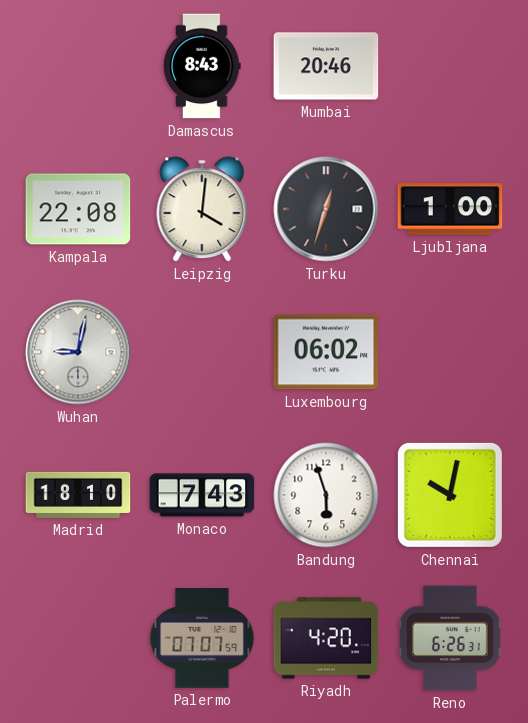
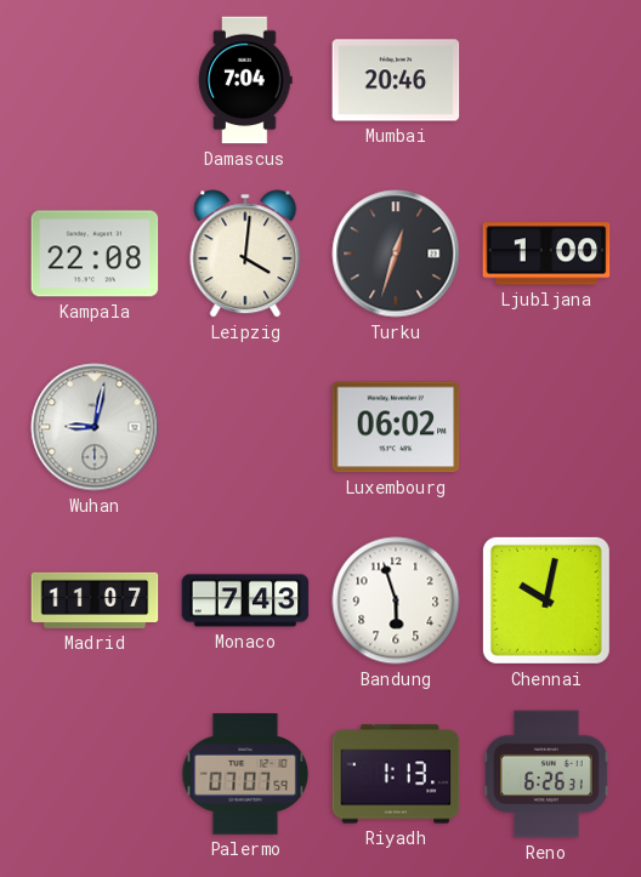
Damascus: 8:43 -> 7:04 (245, 80)
Madrid: 18:10 -> 11:07 (95, 600)
Riyadh: 4:20 -> 1:13 (396, 774)
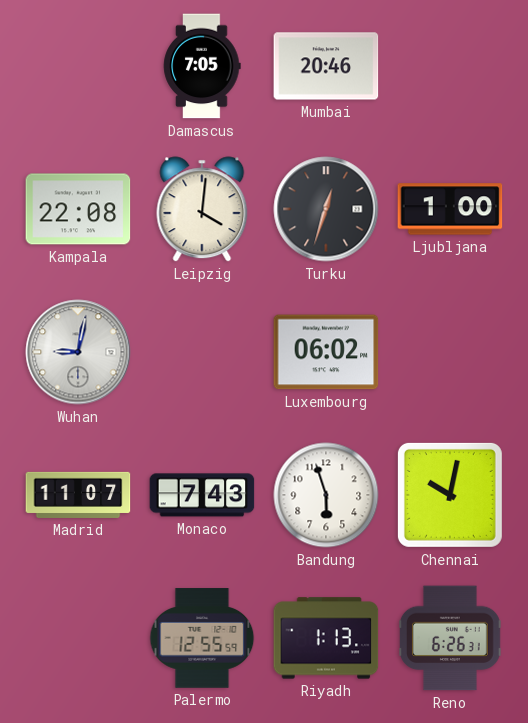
Damascus: 7:04 -> 7:05 (202, 66)
Palermo: 07:07 -> 12:55 (202, 638)
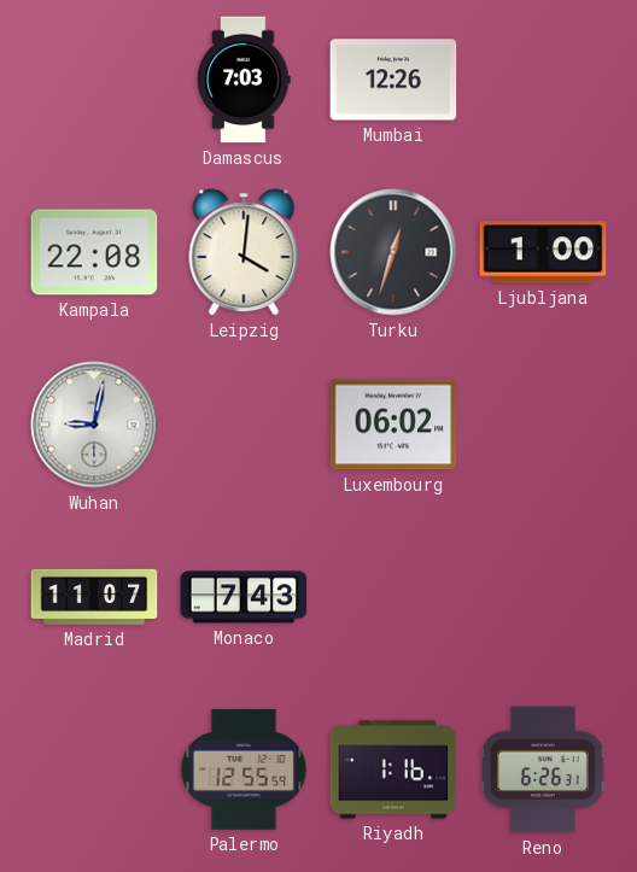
Damascus: 7:05 -> 7:03 (244, 80)
Mumbai: 20:46 -> 12:26 (393, 80)
Bandung: 5:57 -> none (326, 495)
Chennai: 10:02 -> none (450, 495)
Riyadh: 1:13 -> 1:16 (393, 769)
